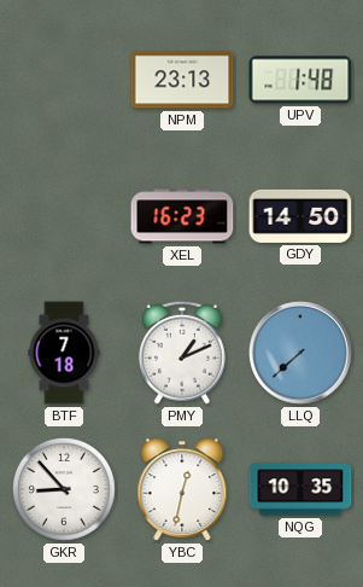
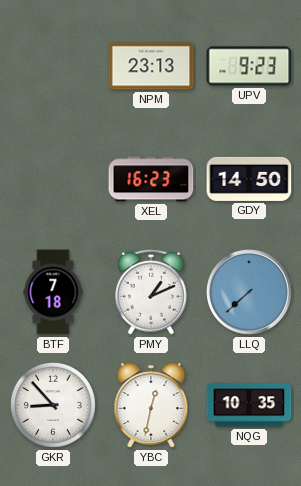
UPV: 1:48 -> 9:23 (249, 66)
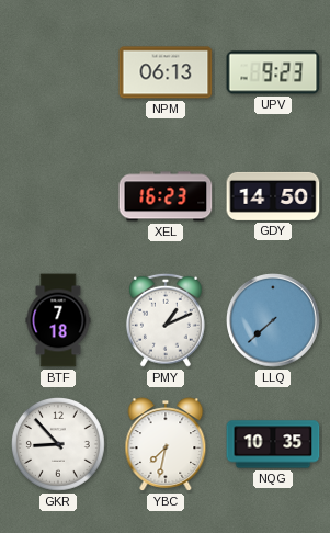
NPM: 23:13 -> 06:13 (166, 72)
YBC: 12:32 -> 7:32 (166, 444)
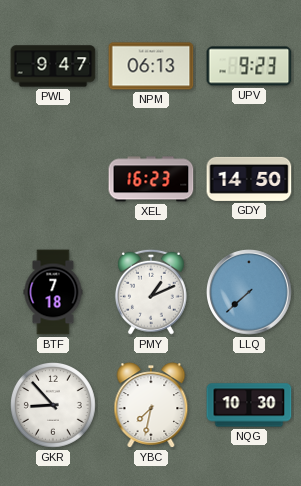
PWL: none -> 9:47 (53, 66)
NQG: 10:35 -> 10:30 (249, 405)
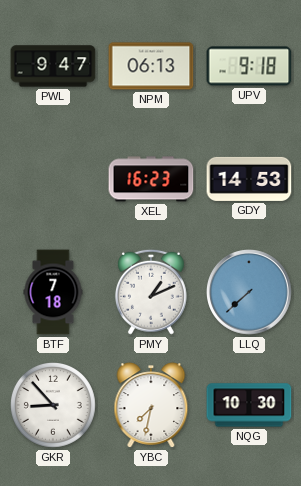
UPV: 9:23 -> 9:18 (249, 66)
GDY: 14:50 -> 14:53 (249, 179)
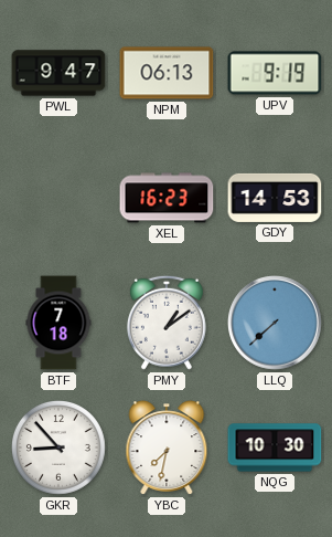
UPV: 9:18 -> 9:19 (275, 73)
PMY: 1:11 -> 1:09 (167, 323)
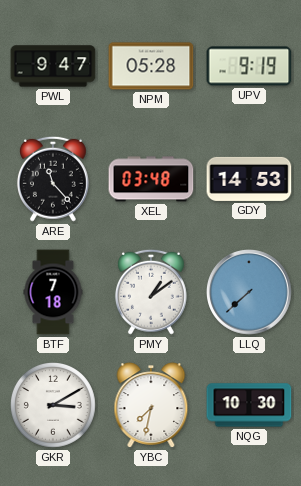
NPM: 06:13 -> 05:28 (151, 66)
ARE: none -> 11:23 (53, 179)
XEL: 16:23 -> 03:48 (151, 179)
GKR: 8:53 -> 3:10 (53, 405)
